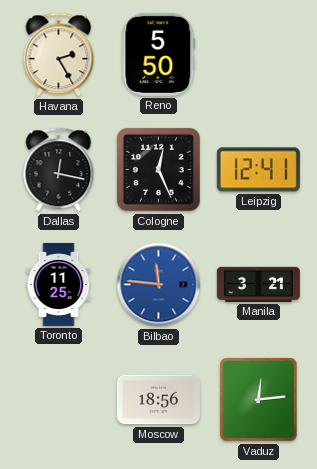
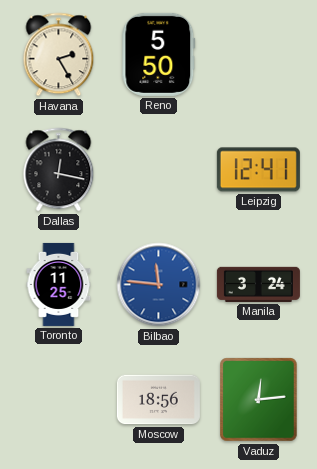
Cologne: 12:26 -> none (158, 169)
Manila: 3:21 -> 3:24 (258, 284)
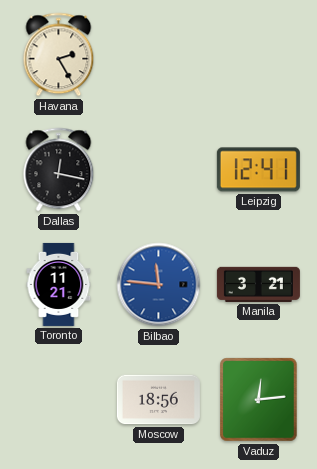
Reno: 5:50 -> none (159, 54)
Toronto: 11:25 -> 11:21 (59, 284)
Manila: 3:24 -> 3:21 (258, 284)
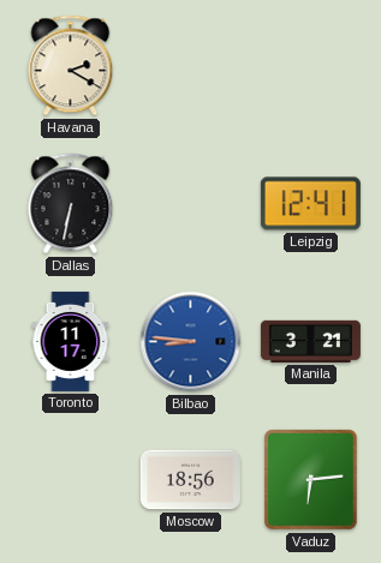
Havana: 2:25 -> 2:20 (71, 66)
Dallas: 12:17 -> 6:32 (71, 204)
Toronto: 11:21 -> 11:17 (71, 341)
Bilbao: 11:46 -> 8:46 (191, 342)
Vaduz: 12:14 -> 6:14 (311, 480)
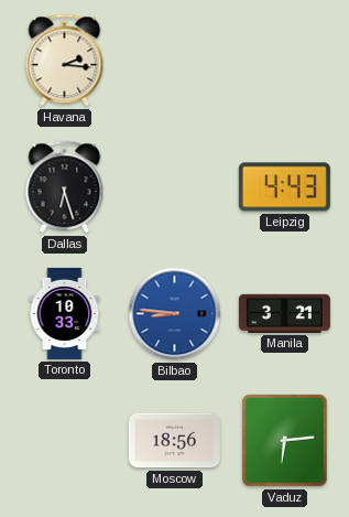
Havana: 2:20 -> 2:16 (65, 61)
Dallas: 6:32 -> 6:27 (65, 187)
Leipzig: 12:41 -> 4:43 (284, 187)
Toronto: 11:17 -> 10:33 (65, 313)
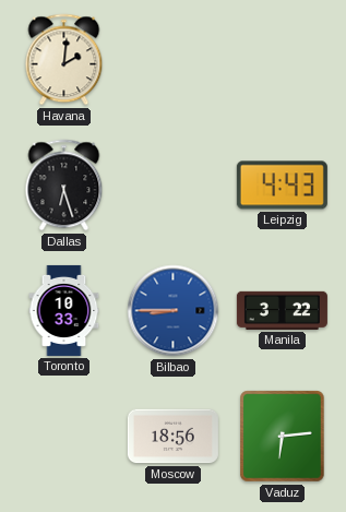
Havana: 2:16 -> 2:01 (64, 60)
Bilbao: 8:46 -> 8:45 (174, 311)
Manila: 3:21 -> 3:22 (282, 310)
